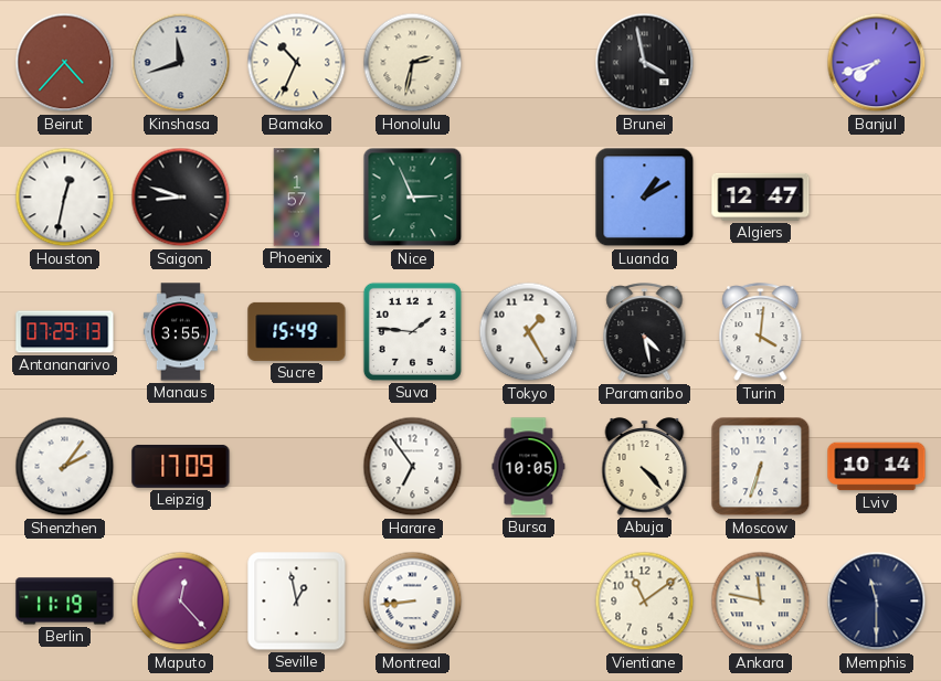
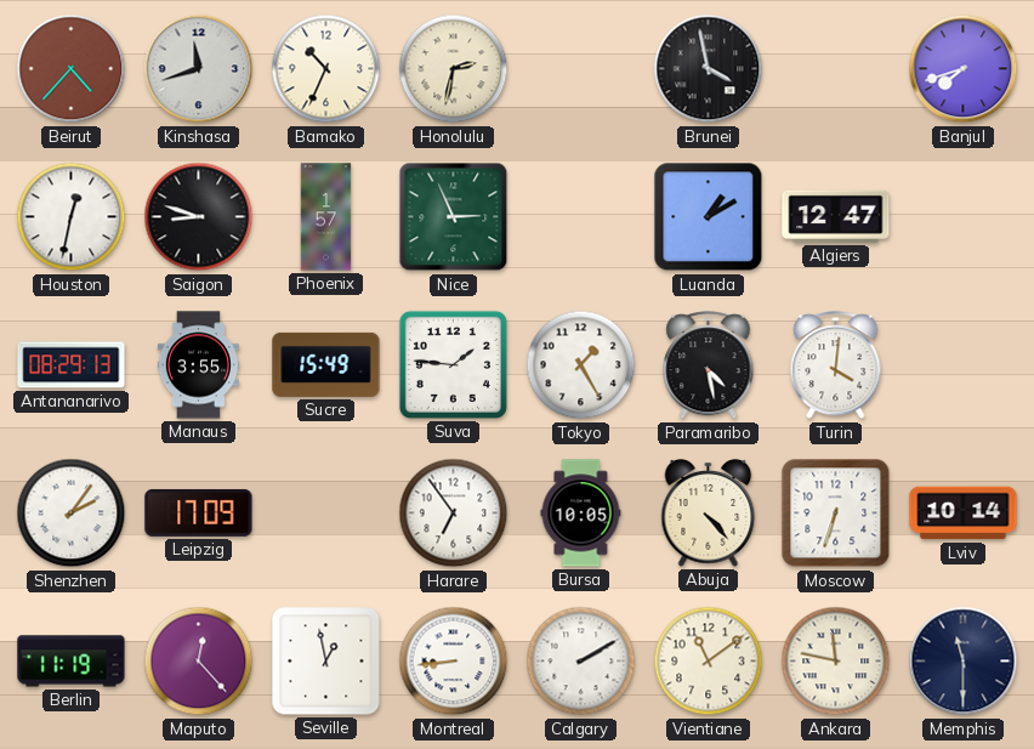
Antananarivo: 07:29 -> 08:29 (72, 365)
Calgary: none -> 2:10 (581, 662)
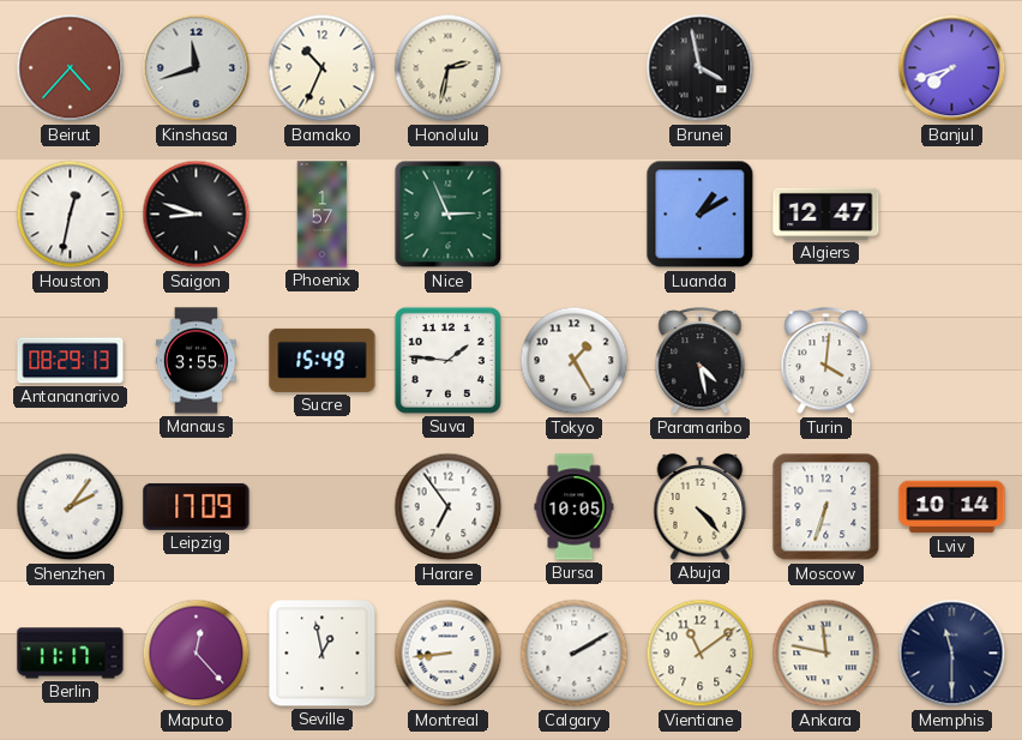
Berlin: 11:19 -> 11:17 (71, 654)
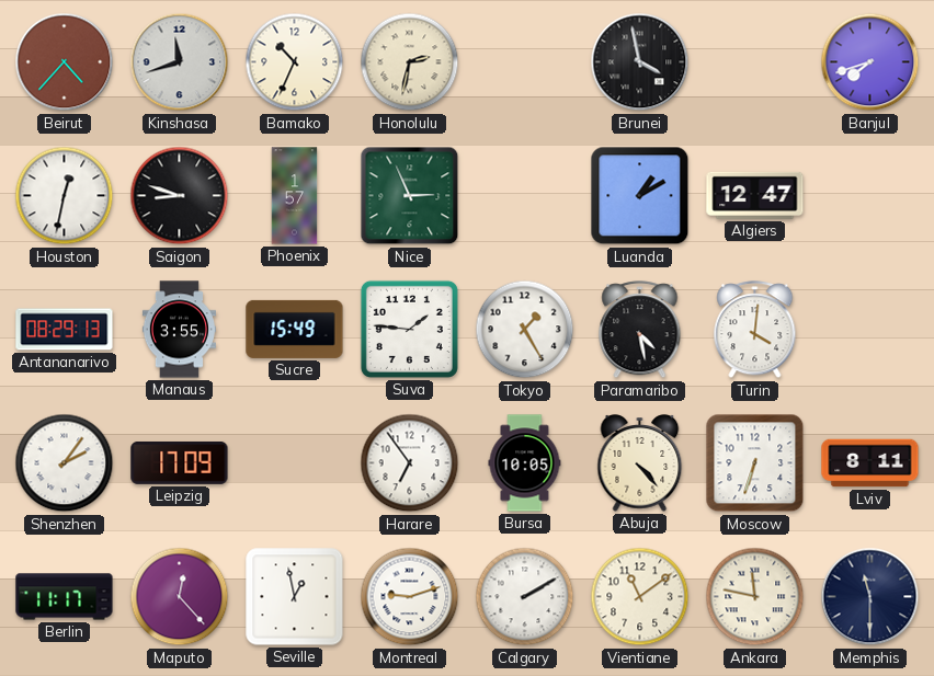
Lviv: 10:14 -> 8:11 (870, 463)
Montreal: 8:44 -> 9:12 (410, 597)
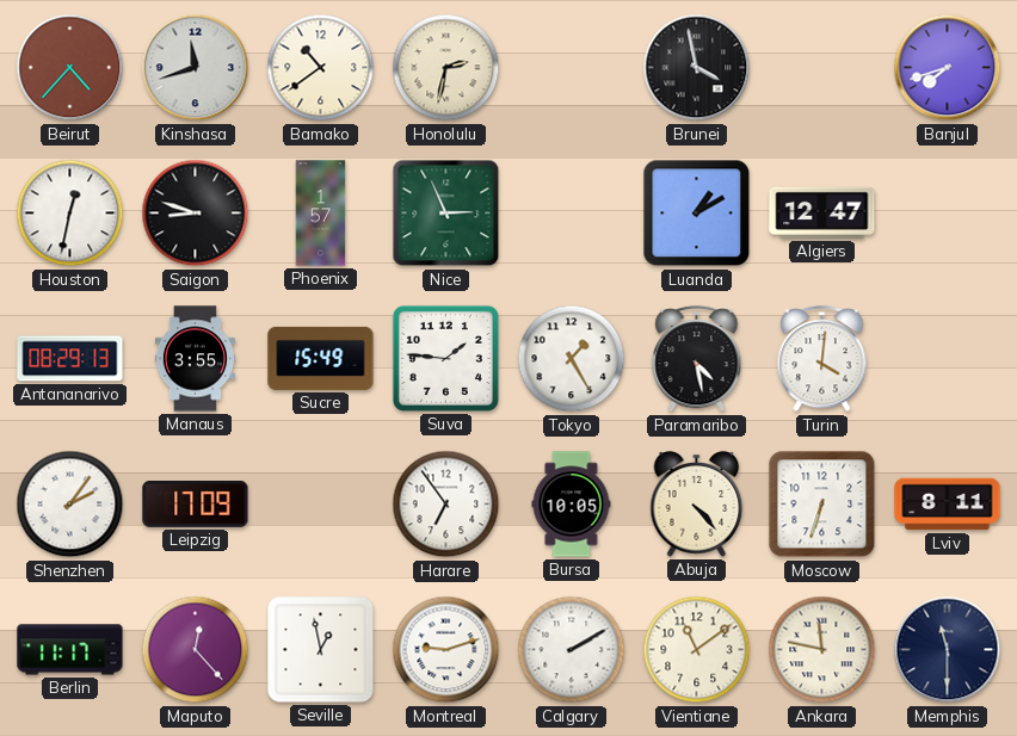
Bamako: 10:34 -> 10:39 (321, 68)
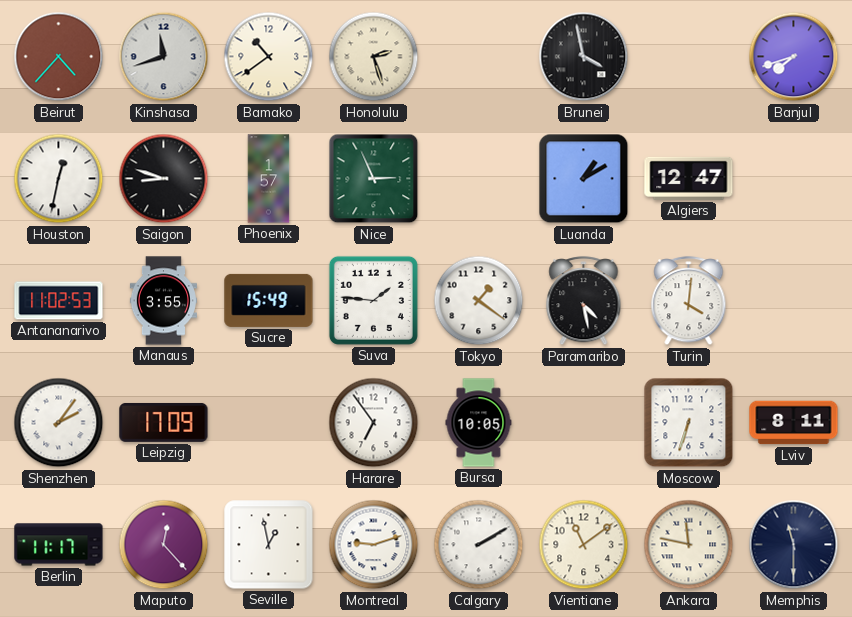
Honolulu: 2:32 -> 2:27 (374, 57)
Antananarivo: 08:29 -> 11:02 (59, 301)
Tokyo: 1:25 -> 1:21 (479, 301)
Abuja: 4:23 -> none (697, 505)
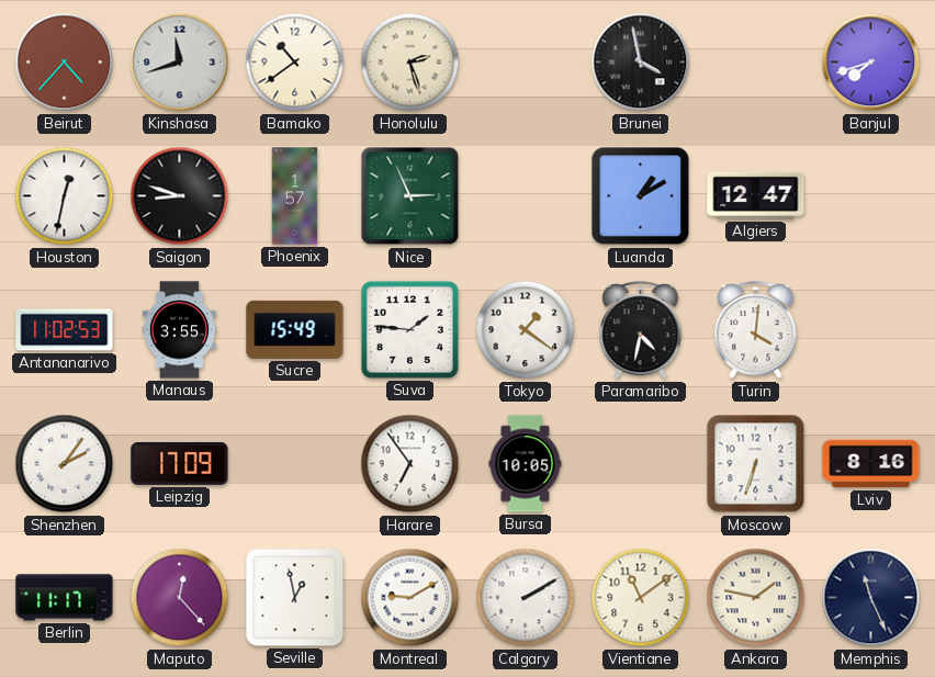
Paramaribo: 4:28 -> 4:32 (641, 330)
Lviv: 8:11 -> 8:16 (871, 464)
Montreal: 9:12 -> 9:10 (410, 598)
Ankara: 11:47 -> 1:47 (756, 598)
Memphis: 11:30 -> 11:26 (871, 598)
